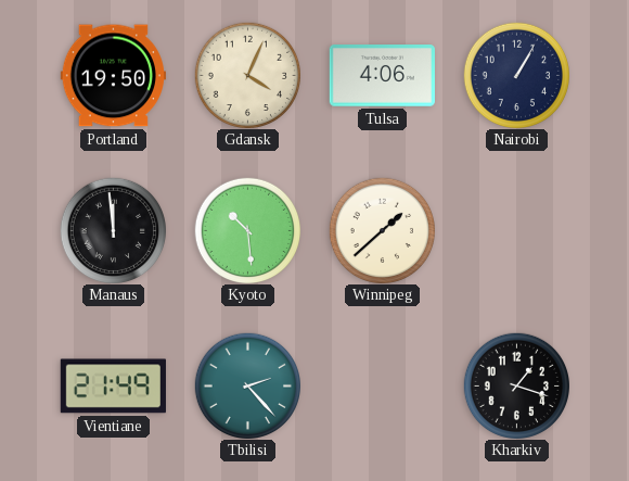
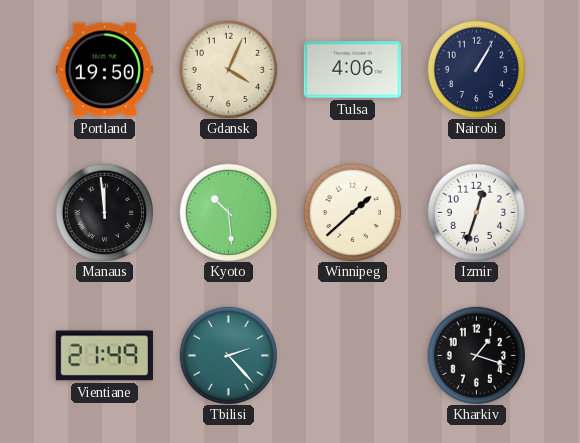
Izmir: none -> 12:33 (476, 212)
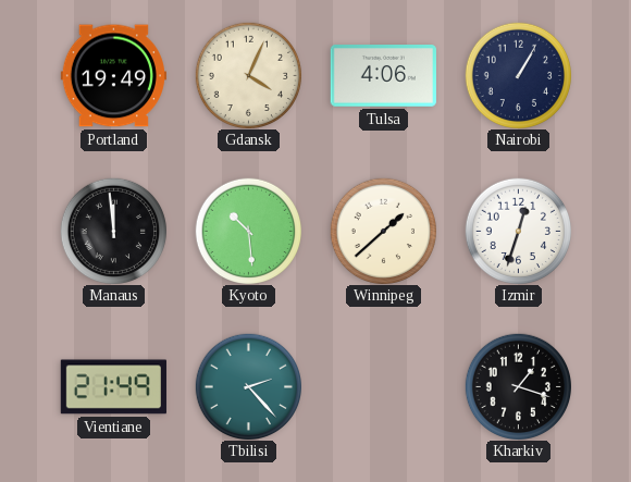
Portland: 19:50 -> 19:49 (113, 76)
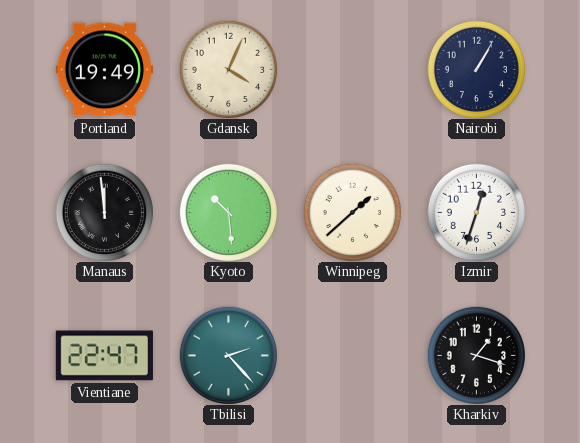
Tulsa: 4:06 -> none (383, 76)
Vientiane: 21:49 -> 22:47 (104, 356)
